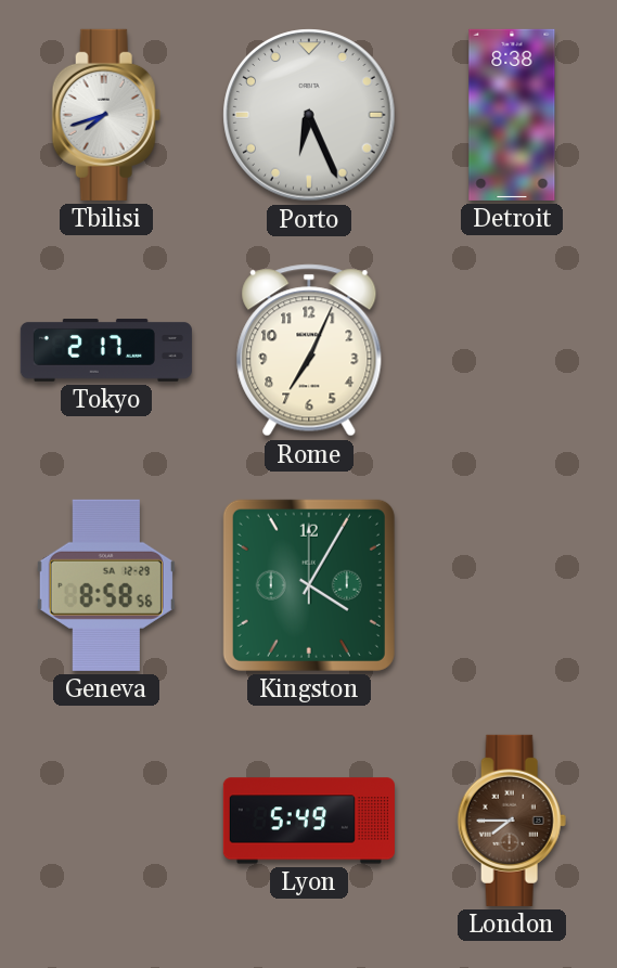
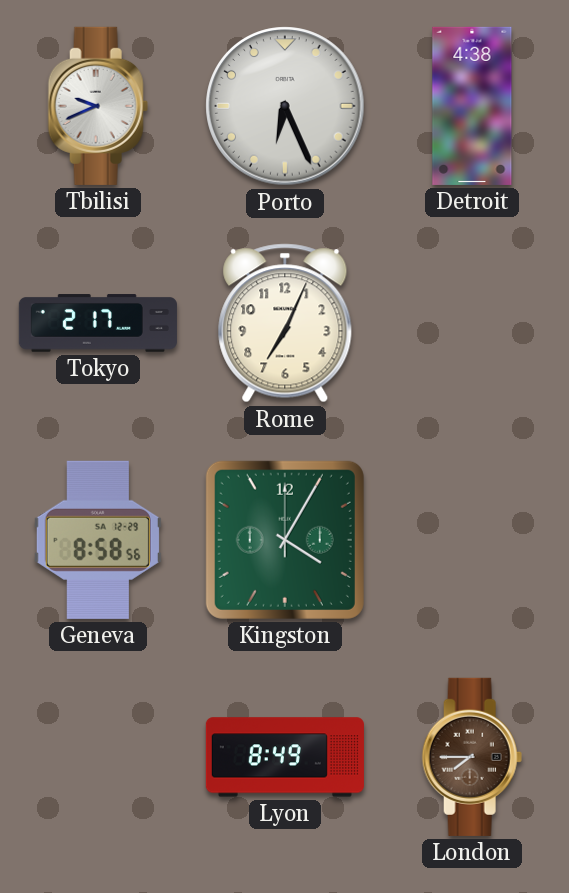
Tbilisi: 7:42 -> 9:41 (98, 106)
Detroit: 8:38 -> 4:38 (472, 106)
Lyon: 5:49 -> 8:49 (285, 757)
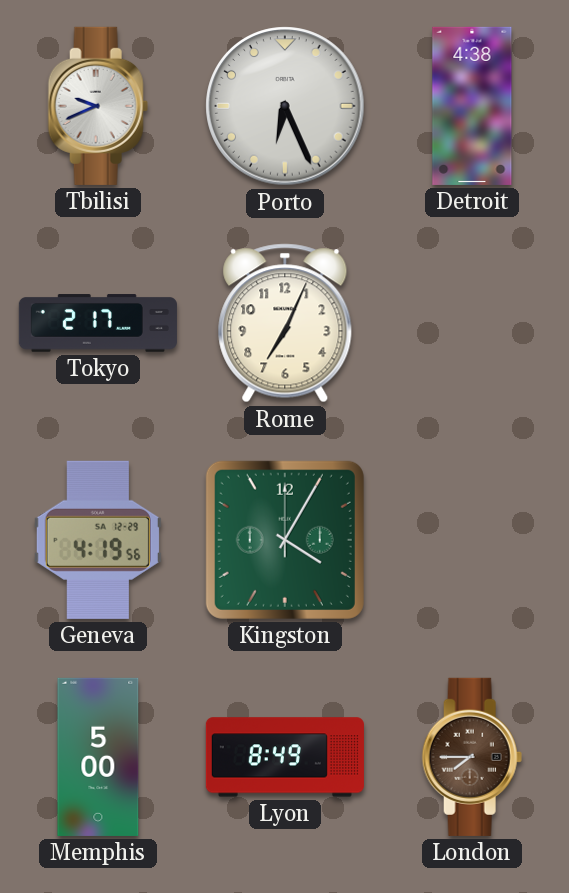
Geneva: 8:58 -> 4:19 (98, 540)
Memphis: none -> 5:00 (98, 757)
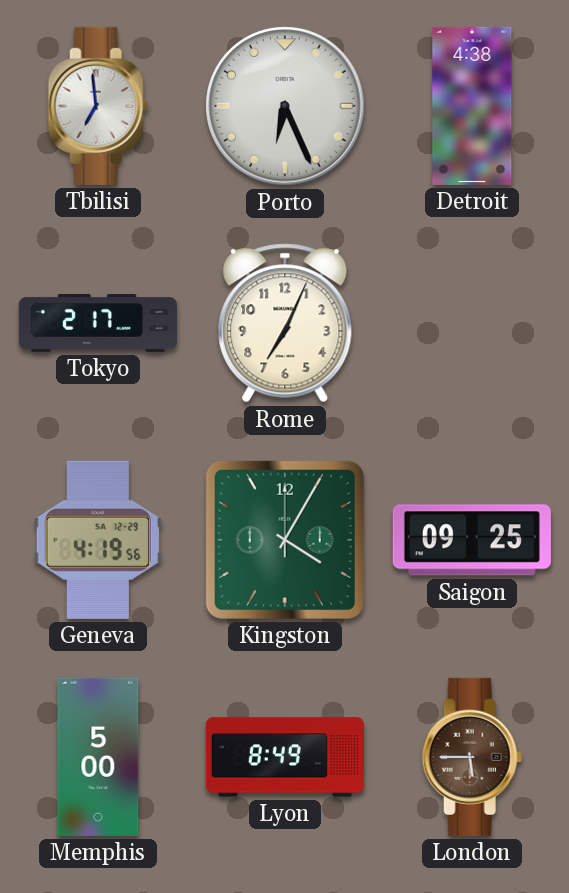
Tbilisi: 9:41 -> 6:59 (98, 106)
Saigon: none -> 09:25 (472, 540)
London: 7:45 -> 5:45 (472, 757)
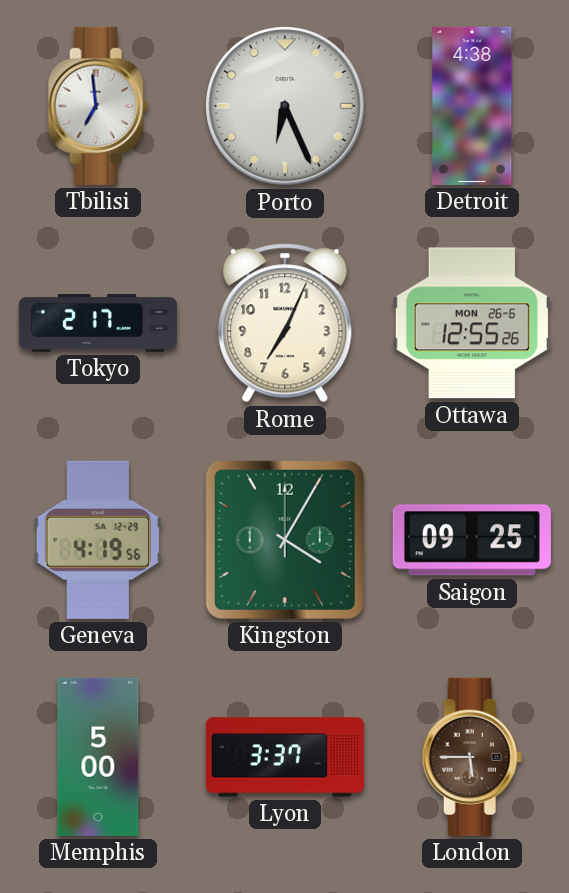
Ottawa: none -> 12:55 (472, 323)
Lyon: 8:49 -> 3:37 (285, 757)
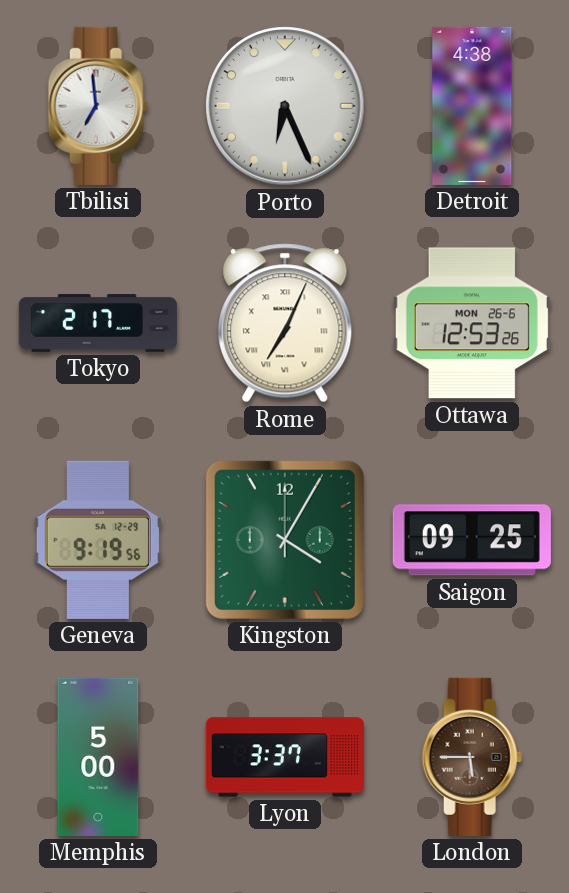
Rome numerals: Arabic -> Roman (285, 323)
Ottawa: 12:55 -> 12:53 (472, 323)
Geneva: 4:19 -> 9:19 (98, 540)
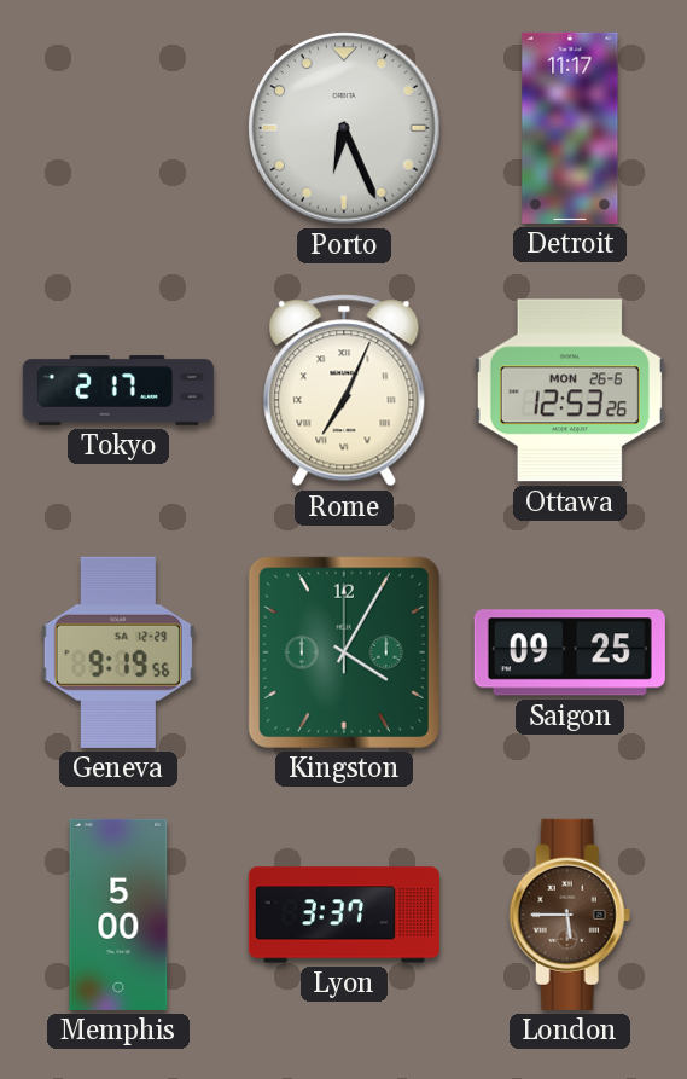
Tbilisi: 6:59 -> none (98, 106)
Detroit: 4:38 -> 11:17 (570, 128)
